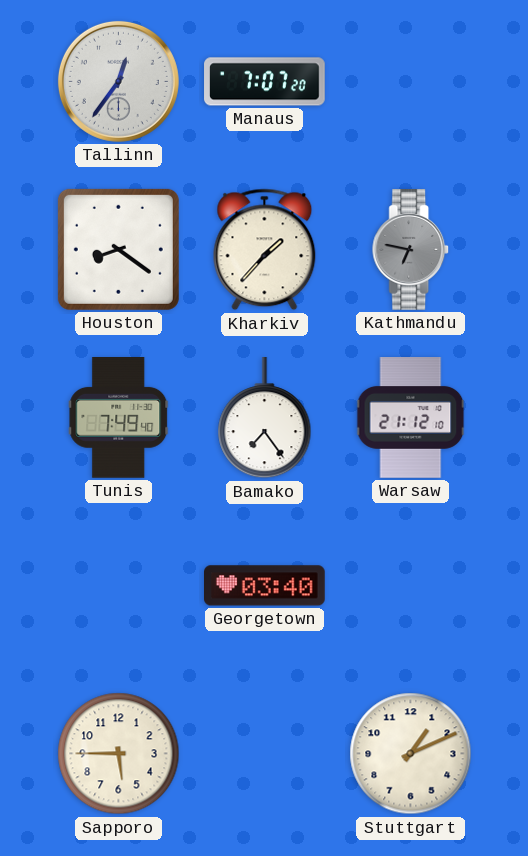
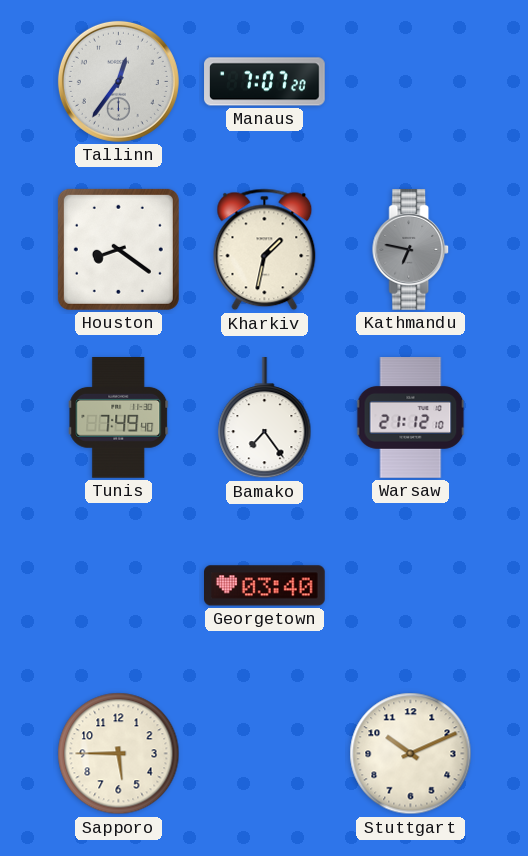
Kharkiv: 1:37 -> 1:32 (265, 250)
Stuttgart: 1:11 -> 10:11 (411, 754)
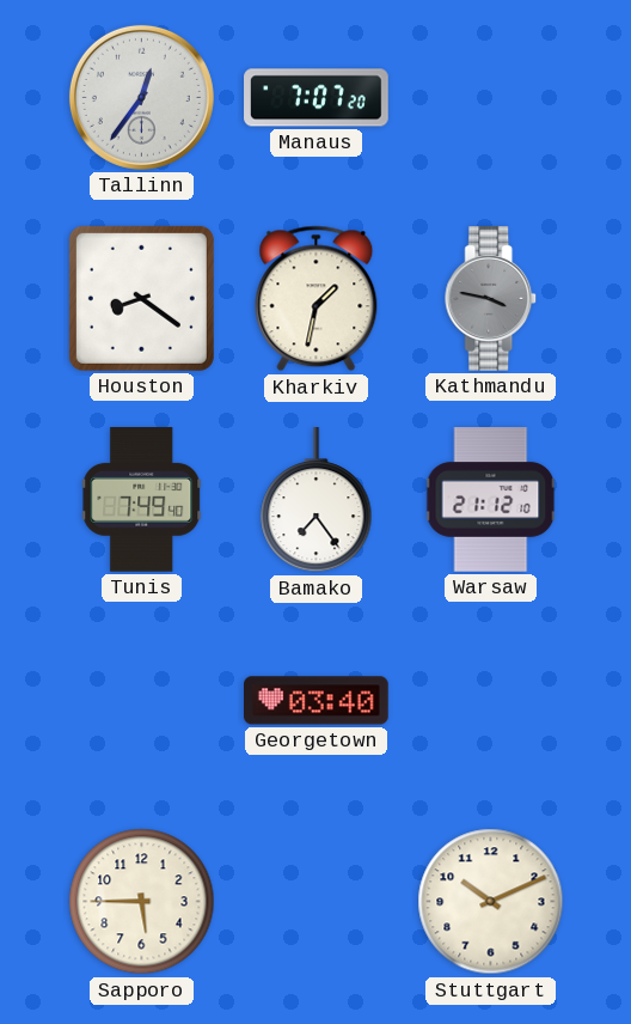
Kathmandu: 6:47 -> 3:47 (491, 299)
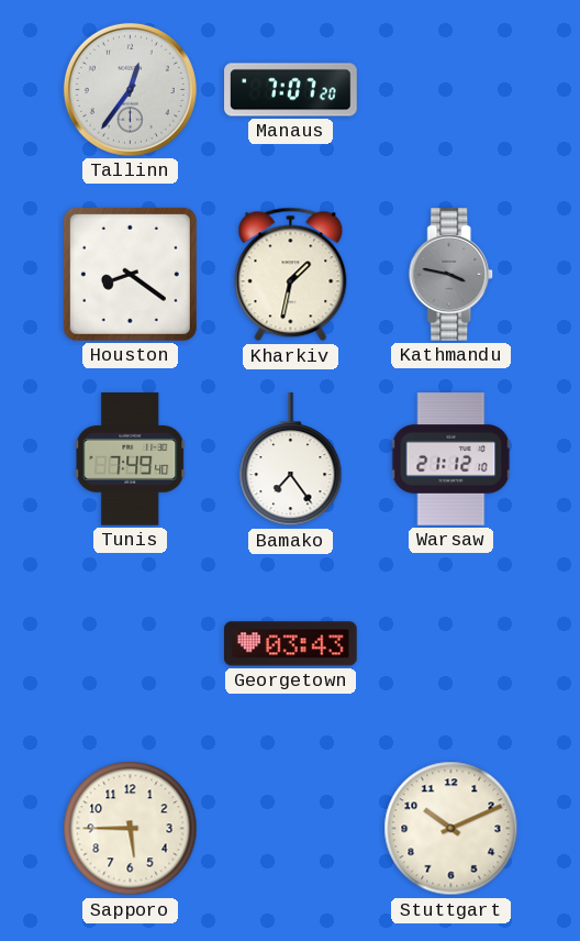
Georgetown: 03:40 -> 03:43 (291, 644)
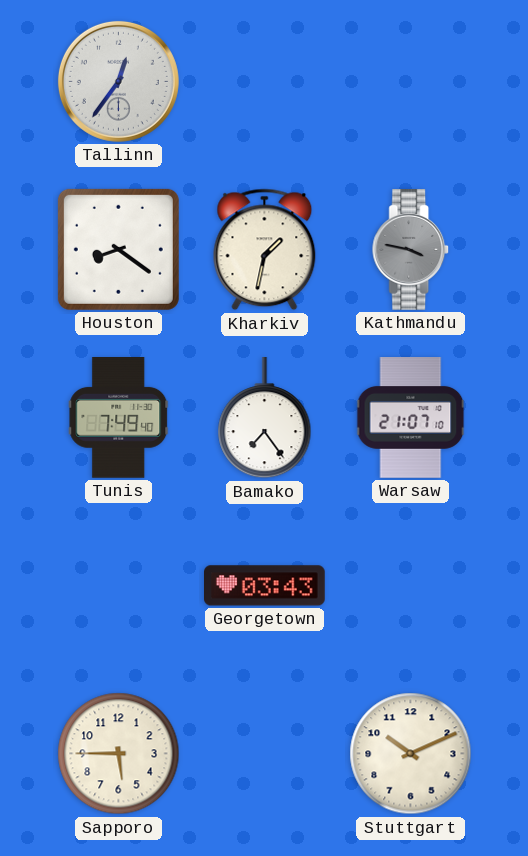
Manaus: 7:07 -> none (291, 90)
Warsaw: 21:12 -> 21:07 (411, 418)
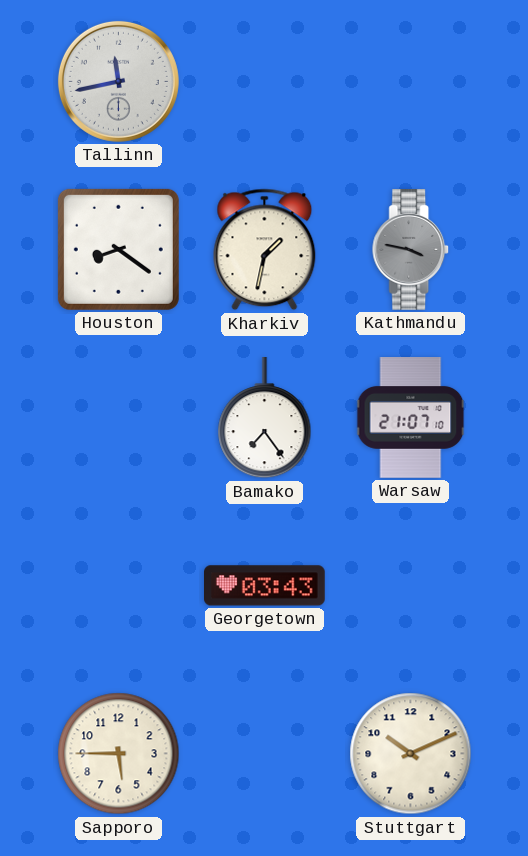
Tallinn: 12:36 -> 11:43 (118, 81)
Tunis: 7:49 -> none (119, 418)
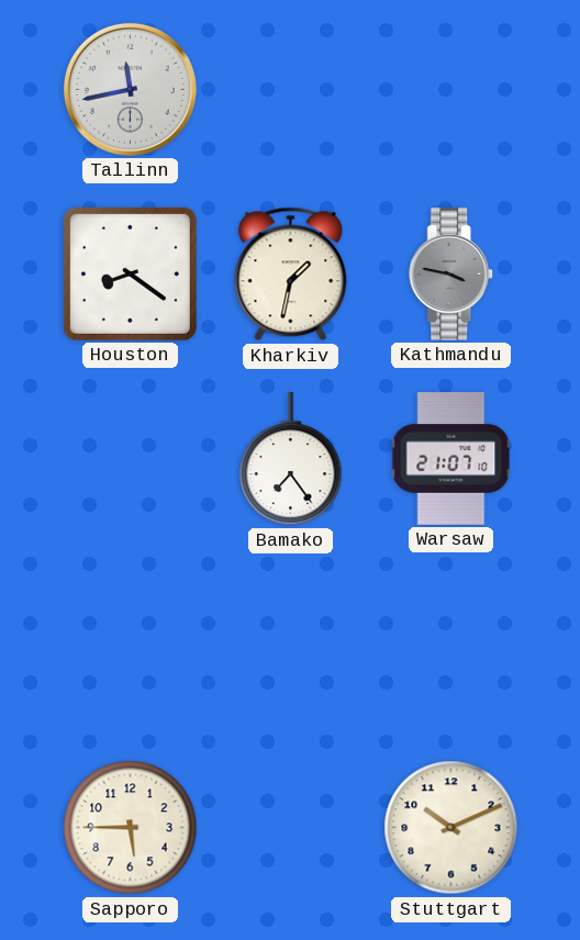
Georgetown: 03:43 -> none (265, 586)
